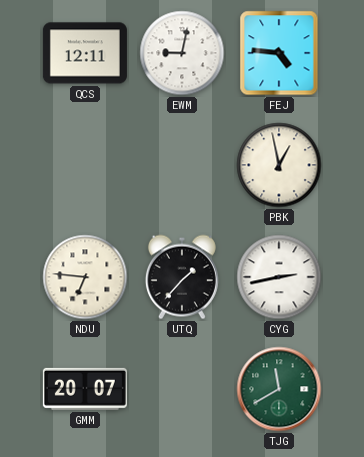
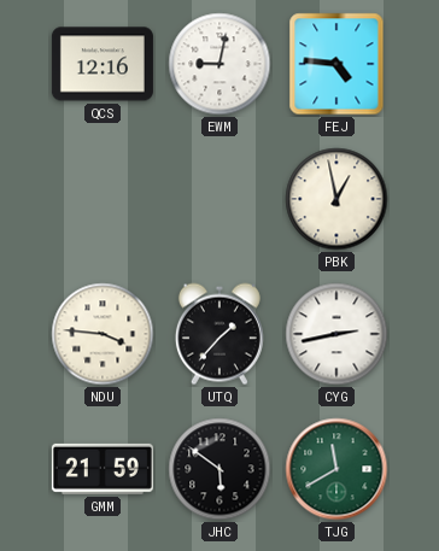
QCS: 12:11 -> 12:16 (103, 64)
NDU: 6:46 -> 3:46 (103, 334)
GMM: 20:07 -> 21:59 (103, 469)
JHC: none -> 5:51 (219, 469)
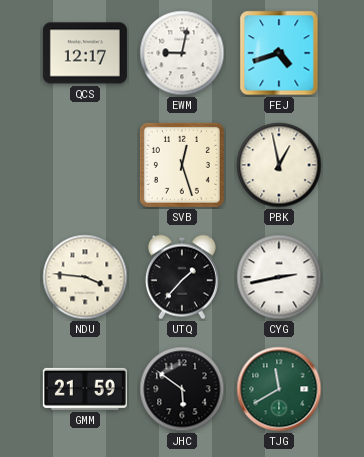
QCS: 12:16 -> 12:17 (85, 53)
FEJ: 4:46 -> 4:42 (279, 53)
SVB: none -> 12:27 (182, 165)
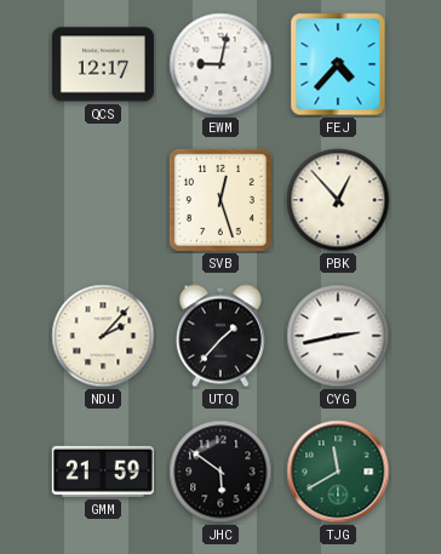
FEJ: 4:42 -> 4:37 (338, 64)
PBK: 12:58 -> 12:53 (338, 200)
NDU: 3:46 -> 2:07 (103, 336)
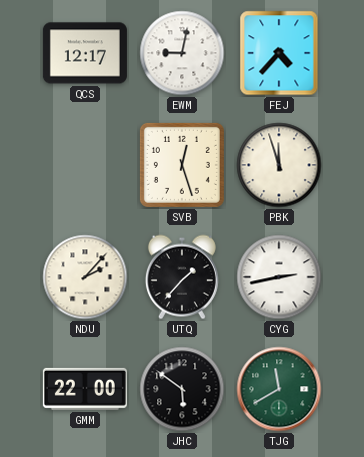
PBK: 12:53 -> 11:57 (279, 165)
GMM: 21:59 -> 22:00 (85, 389)
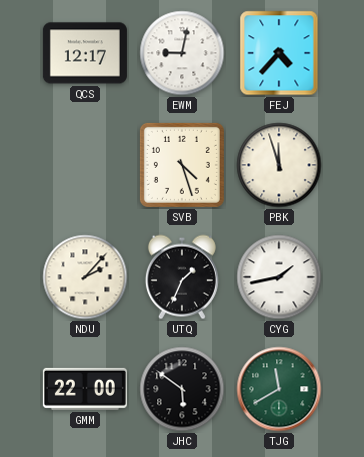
SVB: 12:27 -> 4:27 (182, 165)
UTQ: 1:37 -> 1:34 (182, 277)
CYG: 2:43 -> 1:43 (279, 277)
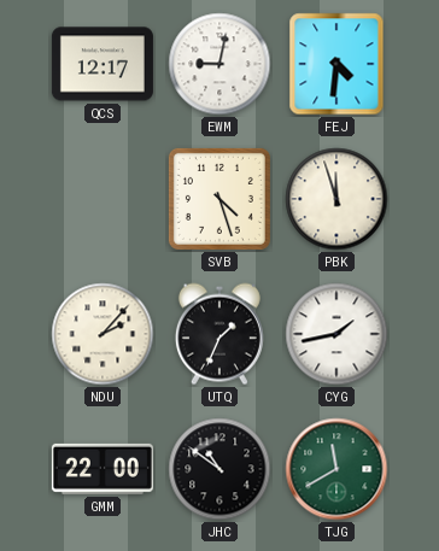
FEJ: 4:37 -> 4:31 (336, 64)
JHC: 5:51 -> 10:51 (219, 469)
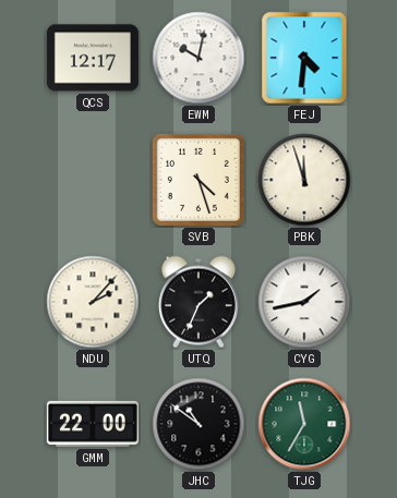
EWM: 9:02 -> 10:02 (198, 58)
TJG: 11:40 -> 11:35 (304, 424)
